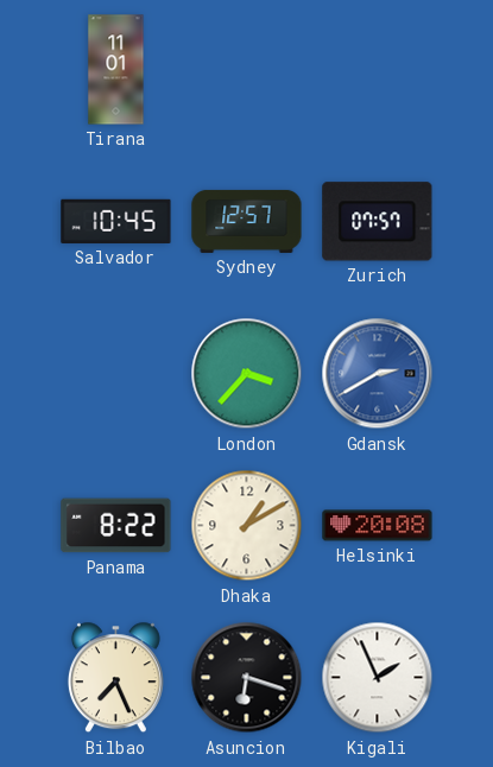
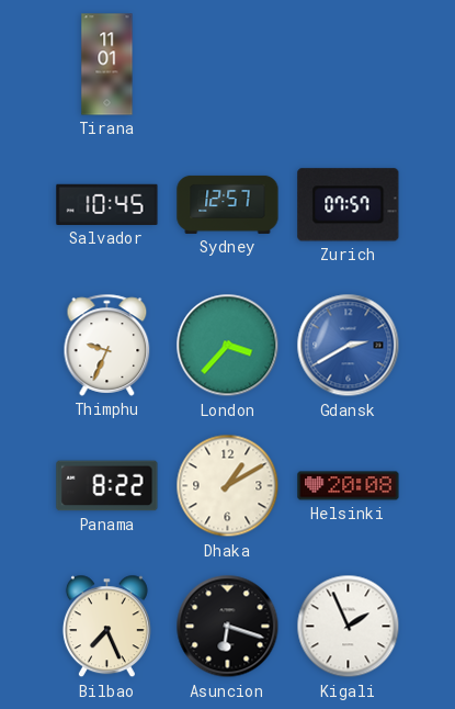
Thimphu: none -> 9:34 (107, 345)
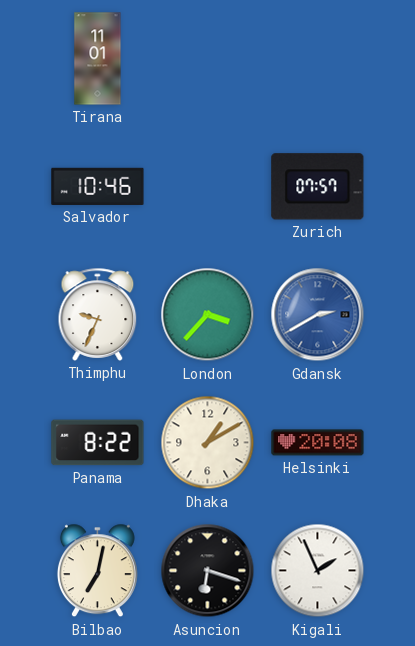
Salvador: 10:45 -> 10:46 (98, 186)
Sydney: 12:57 -> none (228, 204)
Bilbao: 7:26 -> 7:02 (97, 571)
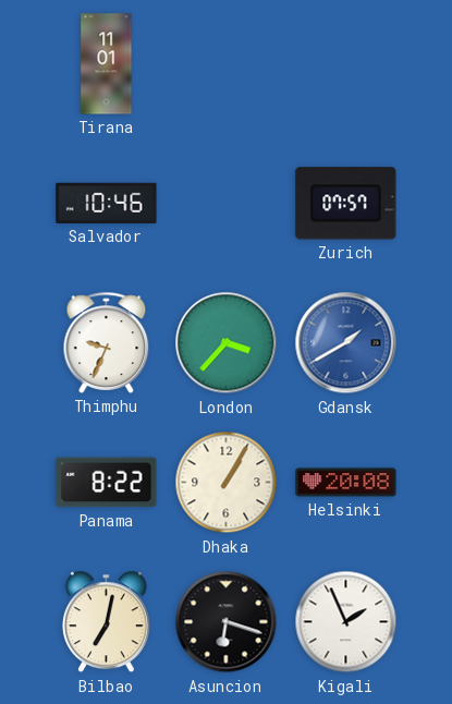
Gdansk: 2:40 -> 1:40 (346, 343)
Dhaka: 1:10 -> 1:05 (227, 483)
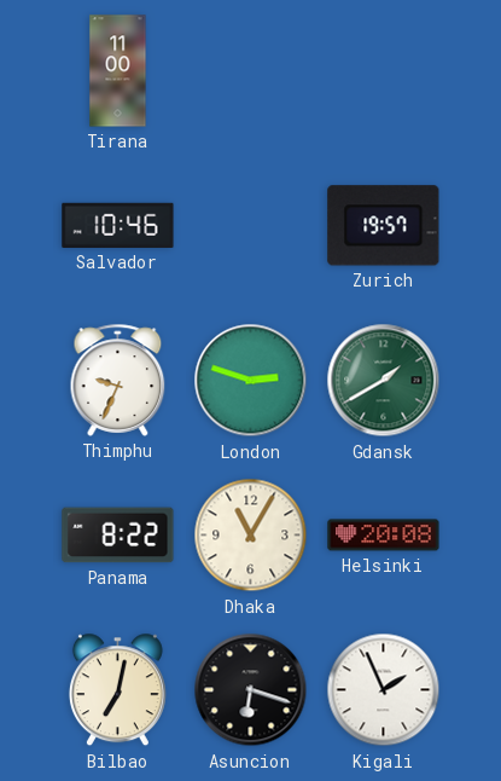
Tirana: 11:01 -> 11:00 (118, 71)
Zurich: 07:57 -> 19:57 (384, 226)
London: 3:37 -> 2:48 (251, 381)
Gdansk dial: blue -> green (384, 381)
Dhaka: 1:05 -> 11:05 (251, 536)
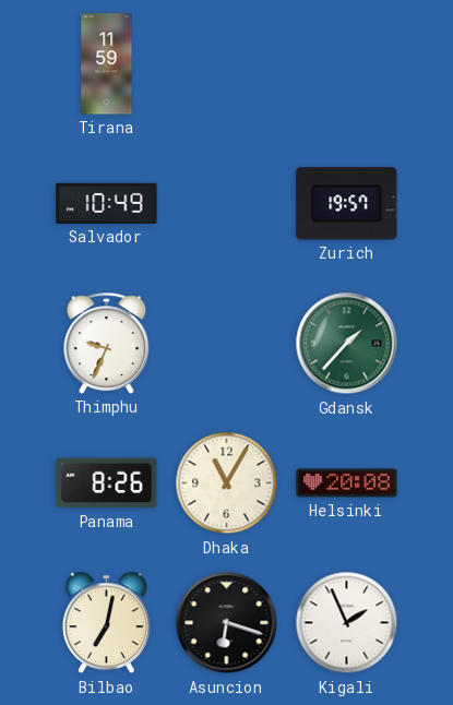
Tirana: 11:00 -> 11:59 (107, 64)
Salvador: 10:46 -> 10:49 (107, 203)
London: 2:48 -> none (251, 381)
Gdansk: 1:40 -> 1:37 (347, 344)
Panama: 8:22 -> 8:26 (107, 483)
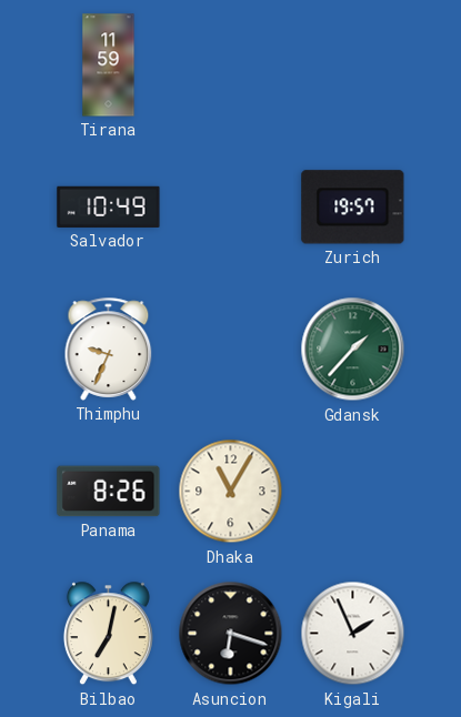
Helsinki: 20:08 -> none (347, 483)
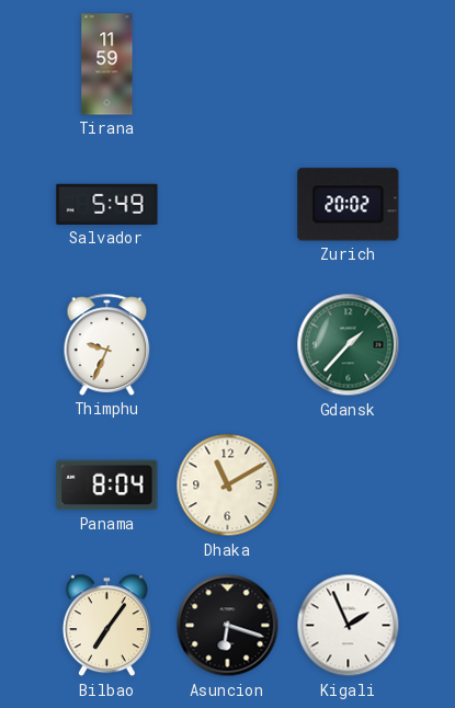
Salvador: 10:49 -> 5:49 (107, 204)
Zurich: 19:57 -> 20:02 (349, 205)
Panama: 8:26 -> 8:04 (107, 486)
Dhaka: 11:05 -> 11:10 (228, 486)
Bilbao: 7:02 -> 7:06 (106, 626)
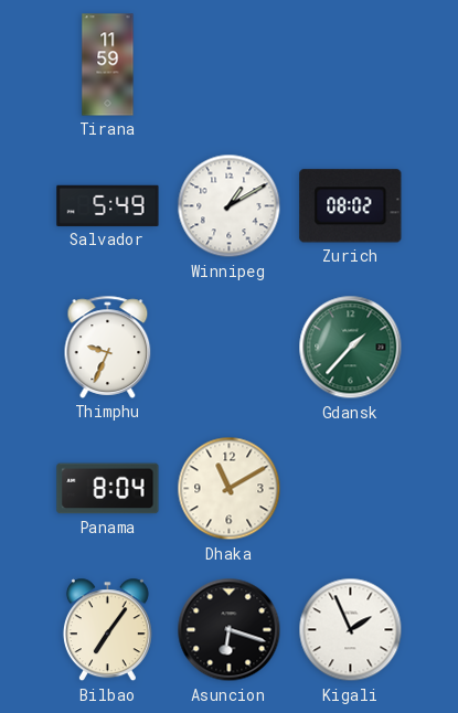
Winnipeg: none -> 1:10 (230, 206)
Zurich: 20:02 -> 08:02 (351, 206)
